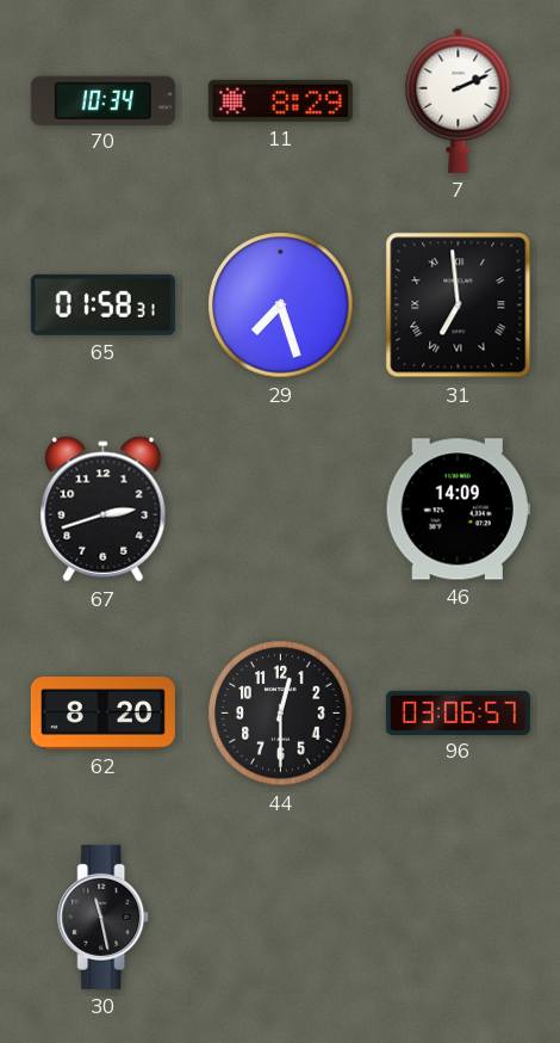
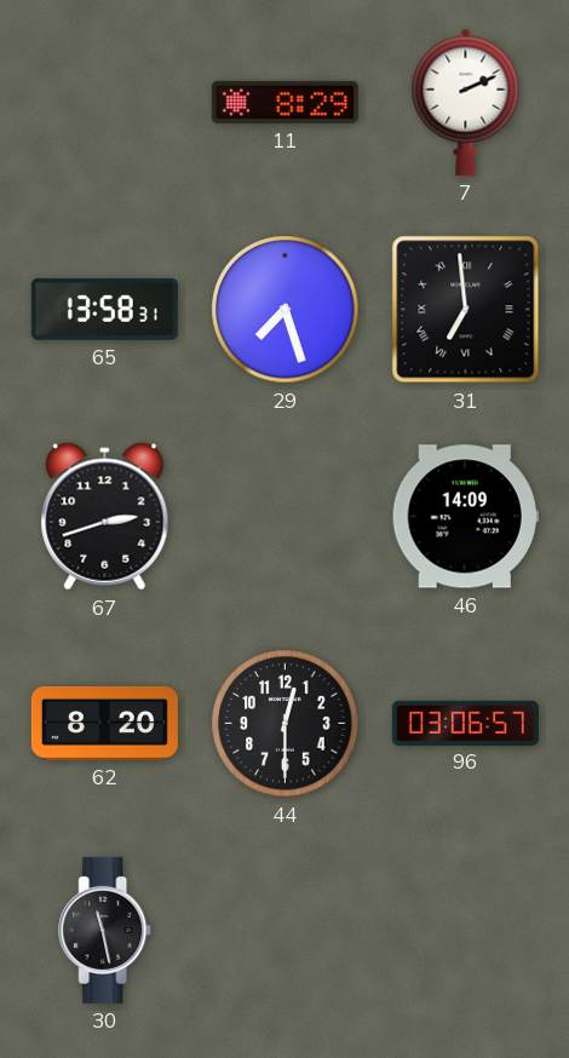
70: 10:34 -> none (102, 100)
65: 01:58 -> 13:58 (104, 309)
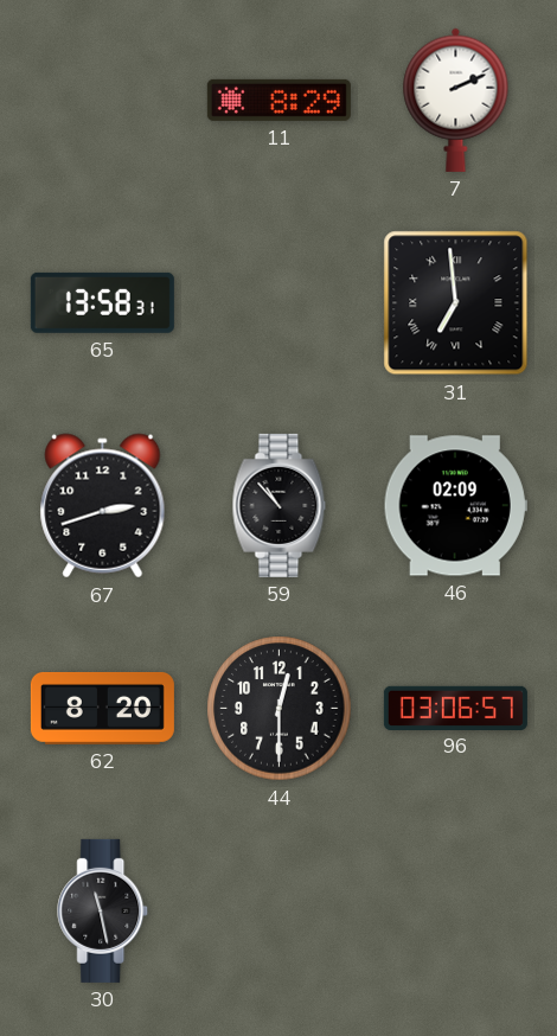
29: 7:27 -> none (286, 310)
59: none -> 10:53 (280, 505)
46: 14:09 -> 02:09 (455, 506)
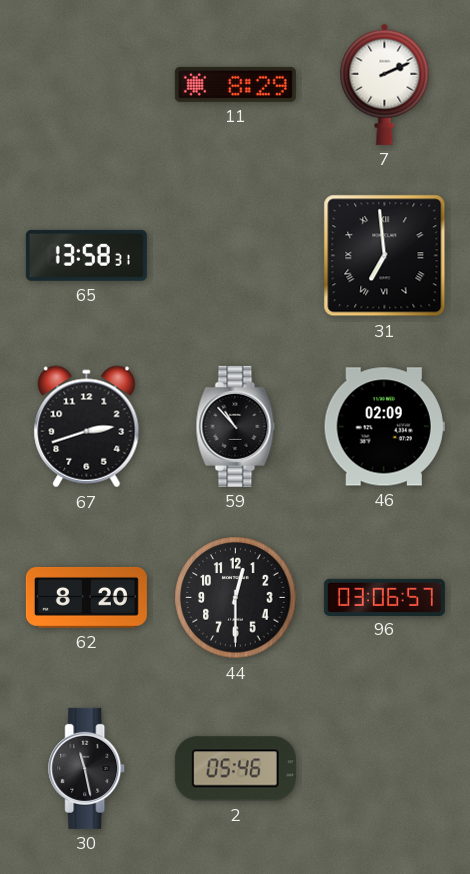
2: none -> 05:46 (235, 769)
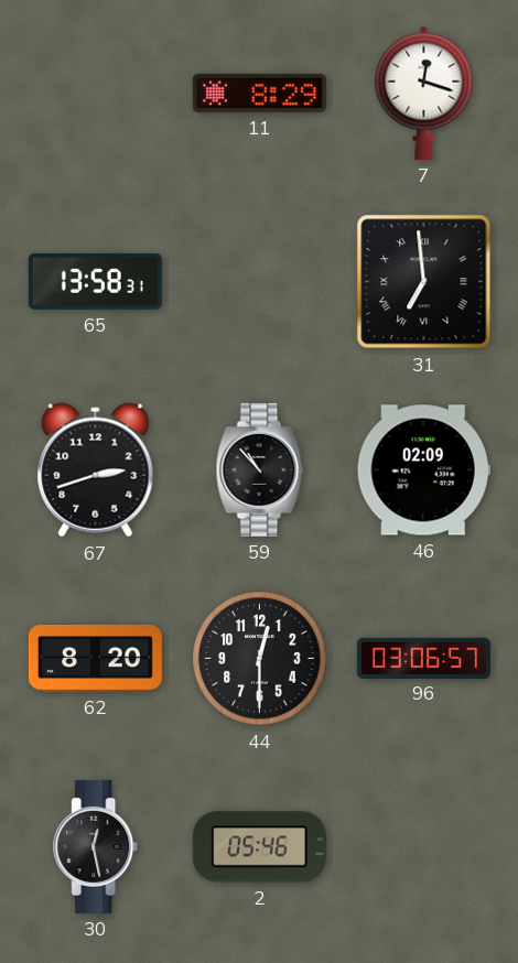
7: 2:11 -> 12:18 (424, 93)
30: 11:28 -> 12:28 (96, 846)
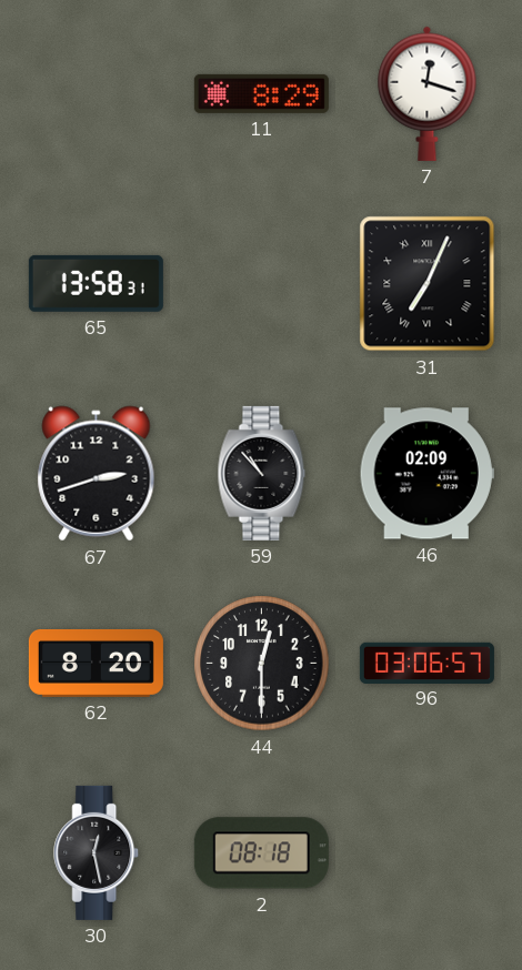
31: 6:59 -> 7:04 (428, 284)
2: 05:46 -> 08:18 (261, 853)
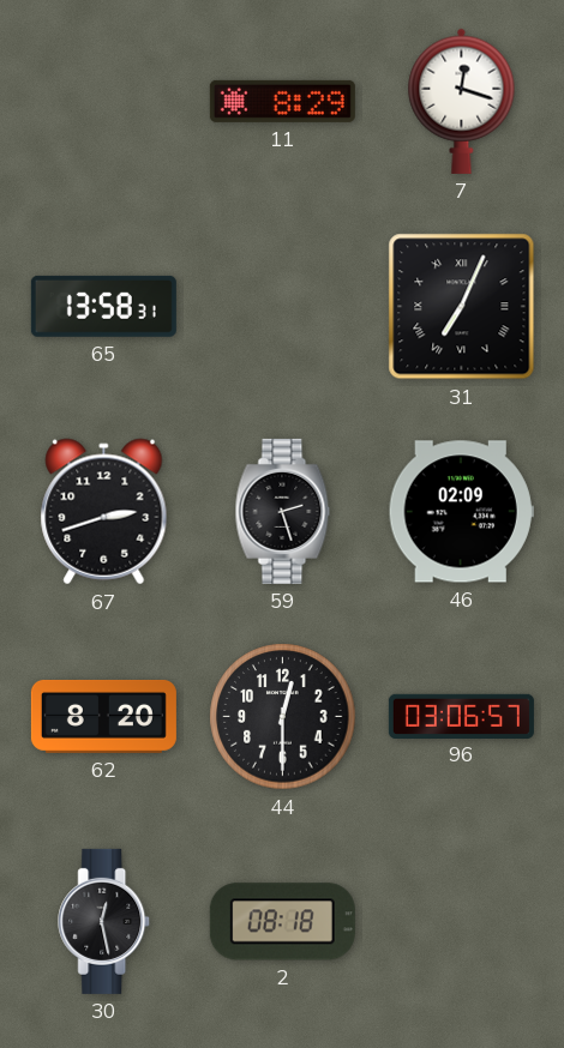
59: 10:53 -> 2:27 (283, 511)
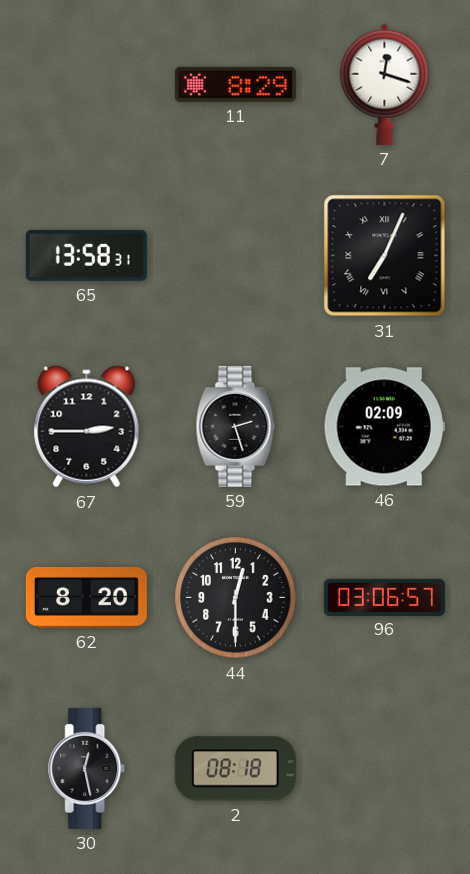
67: 2:42 -> 2:45 (87, 427)
